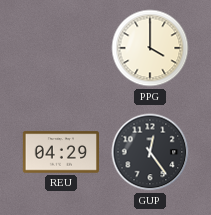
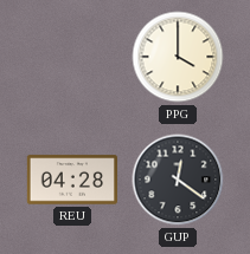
REU: 04:29 -> 04:28 (71, 180)
GUP: 12:24 -> 12:21 (178, 180)
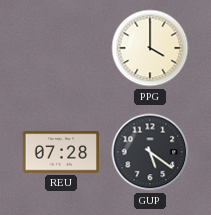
REU: 04:28 -> 07:28 (60, 152)
GUP: 12:21 -> 5:21 (150, 152)
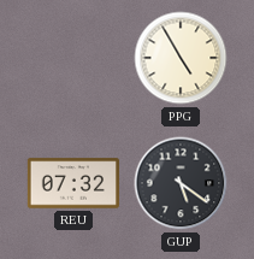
PPG: 4:00 -> 4:55 (181, 58)
REU: 07:28 -> 07:32 (72, 183)
